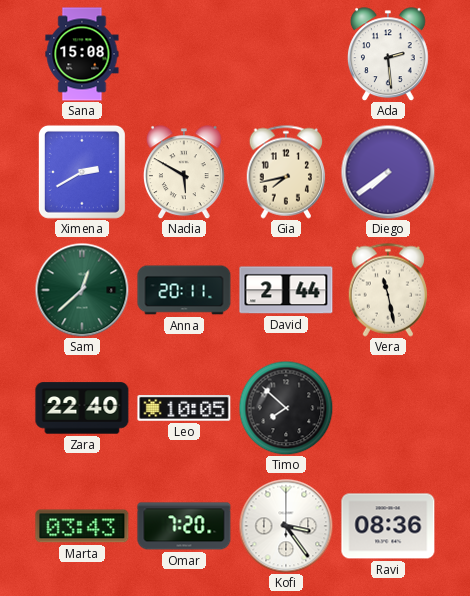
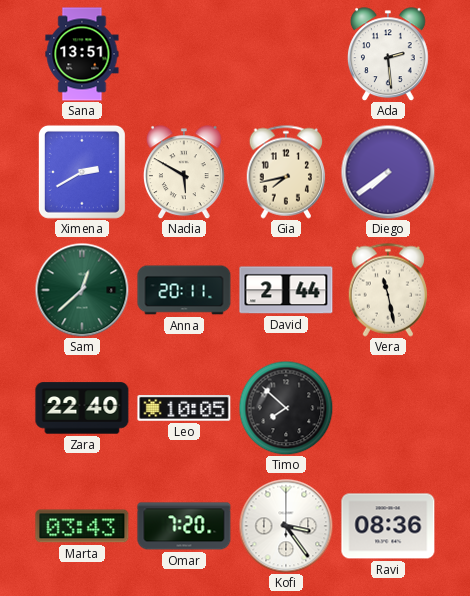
Sana: 15:08 -> 13:51 (82, 54)
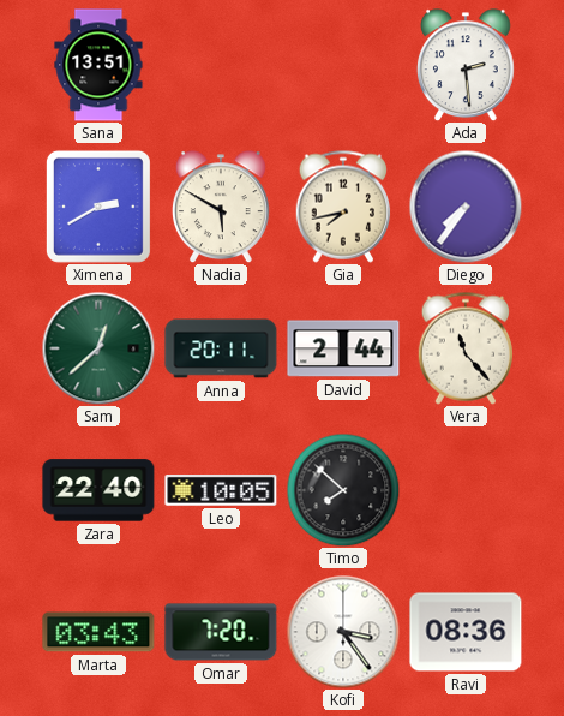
Diego: 7:39 -> 7:36 (466, 207)
Vera: 11:28 -> 11:23 (466, 348)
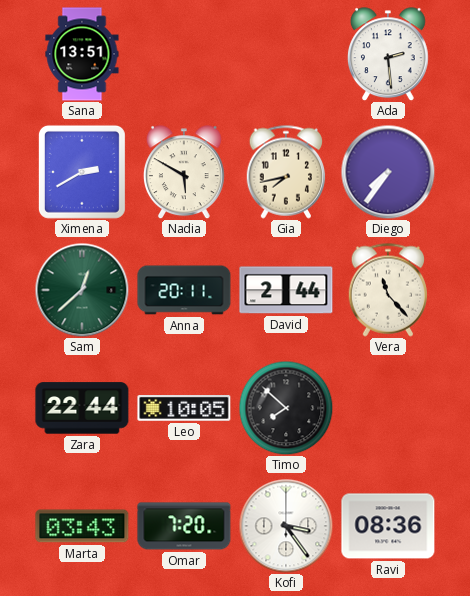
Zara: 22:40 -> 22:44 (82, 408)
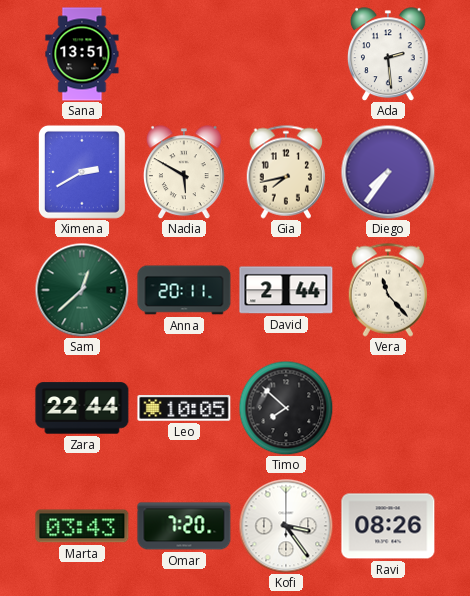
Ravi: 08:36 -> 08:26 (388, 526)
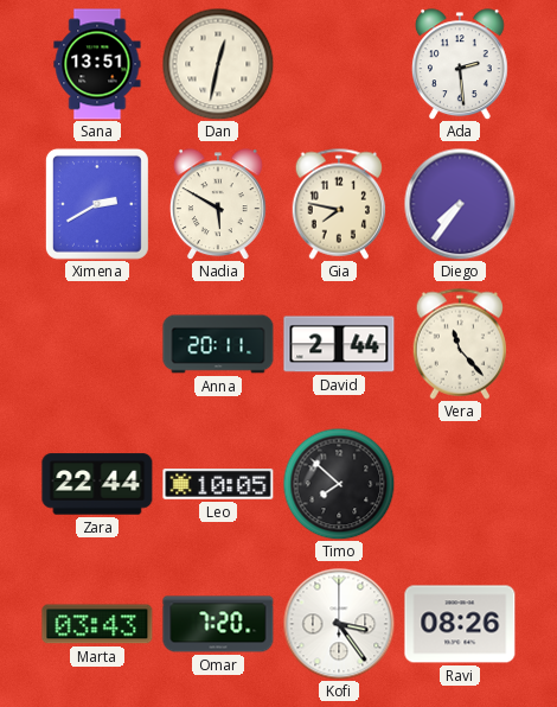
Dan: none -> 12:32 (218, 64)
Gia: 7:43 -> 7:47 (339, 204)
Sam: 12:38 -> none (82, 290)
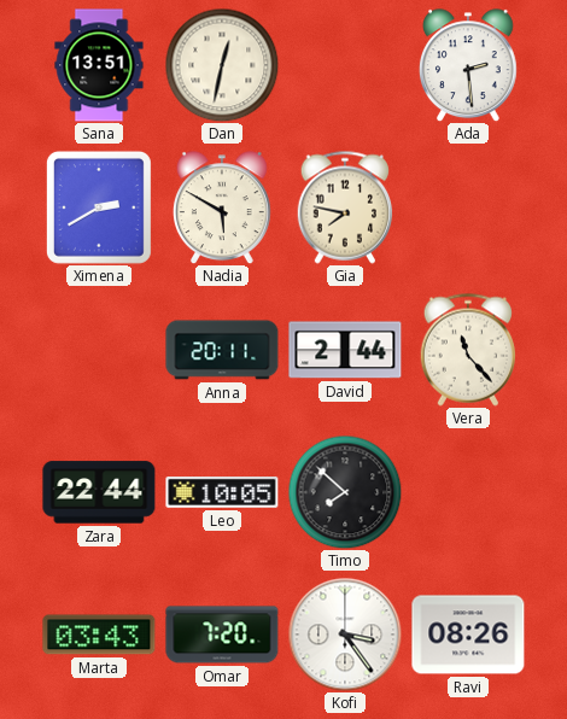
Diego: 7:36 -> none (460, 204)
